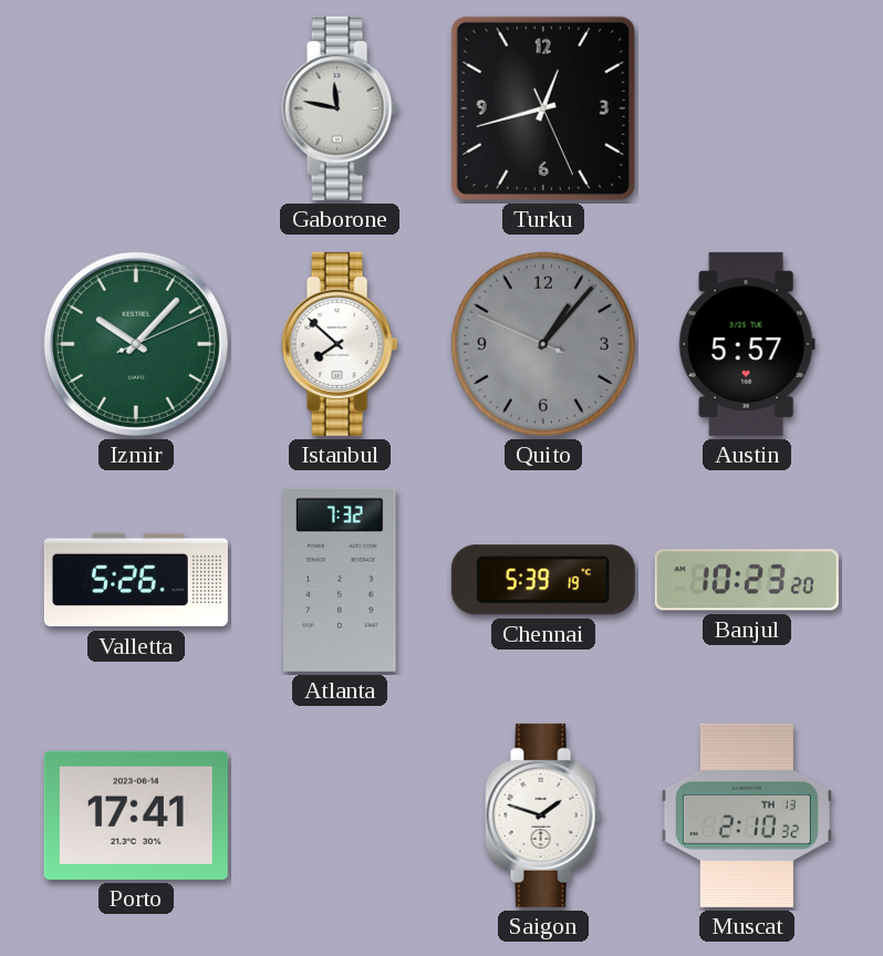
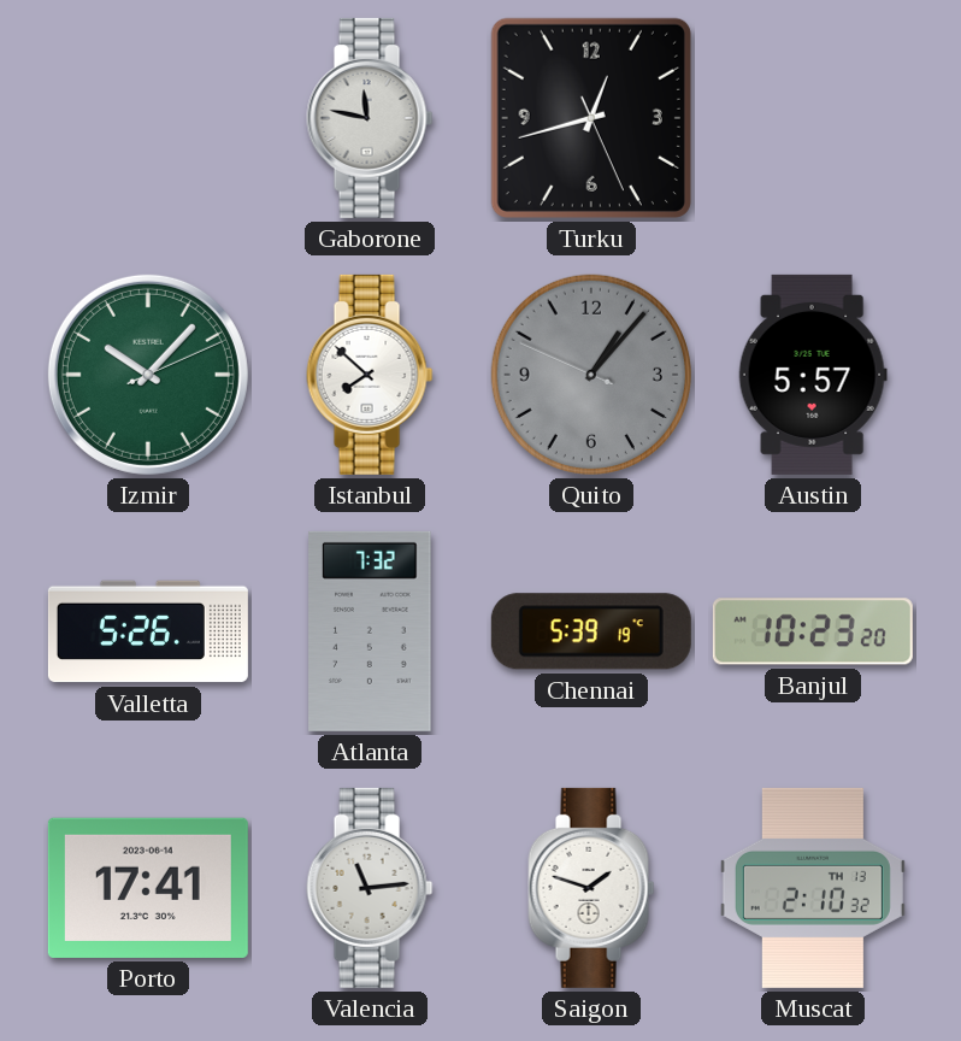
Valencia: none -> 11:14 (370, 888)
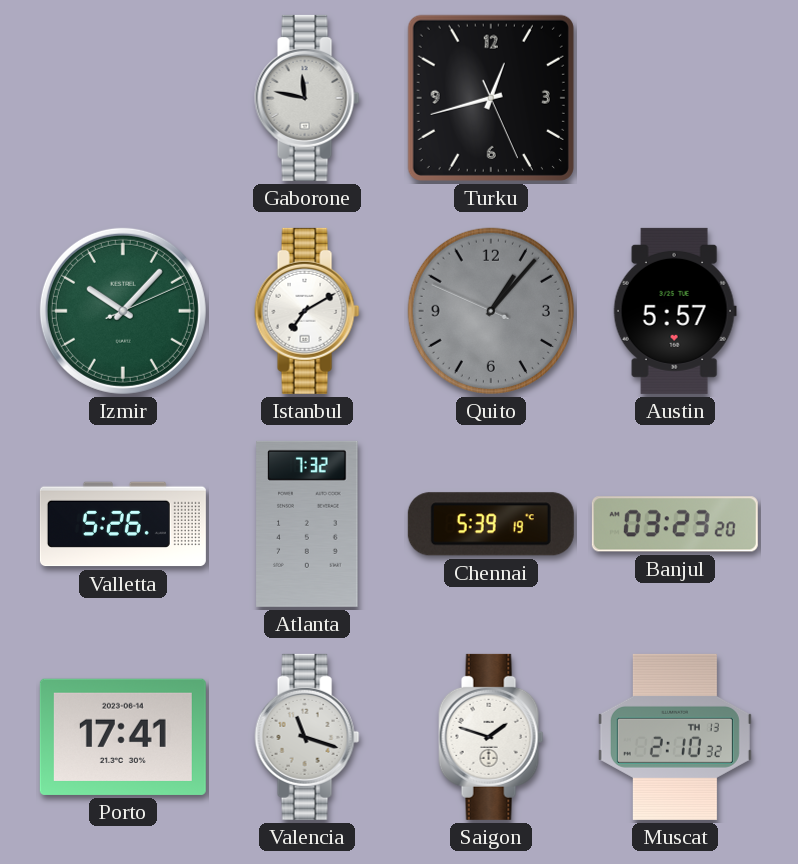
Istanbul: 7:52 -> 7:10 (307, 311)
Banjul: 10:23 -> 03:23 (675, 524)
Valencia: 11:14 -> 11:18 (307, 737)
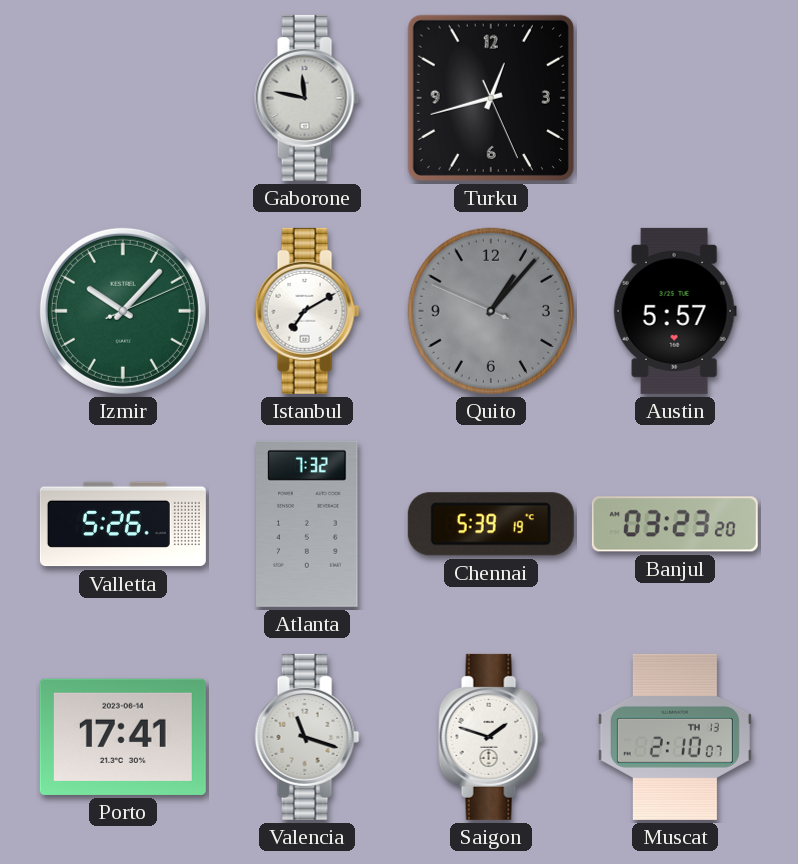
Muscat: 2:10:32 -> 2:10:07 (675, 737)
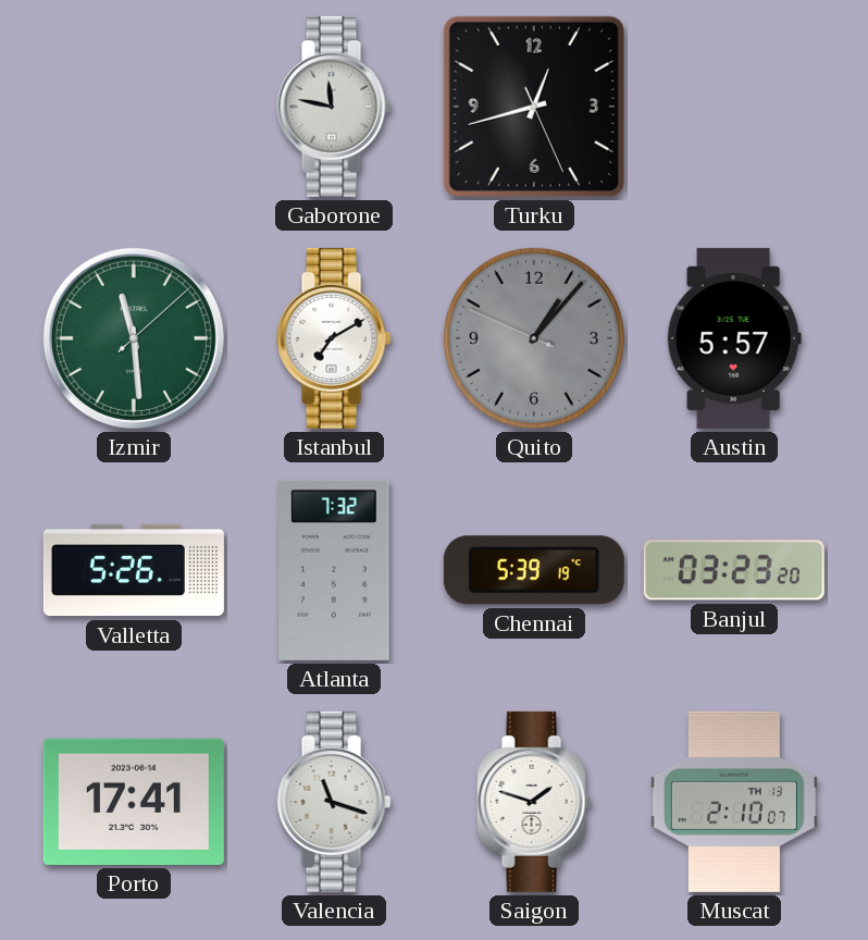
Izmir: 10:07 -> 11:29 (134, 338)
